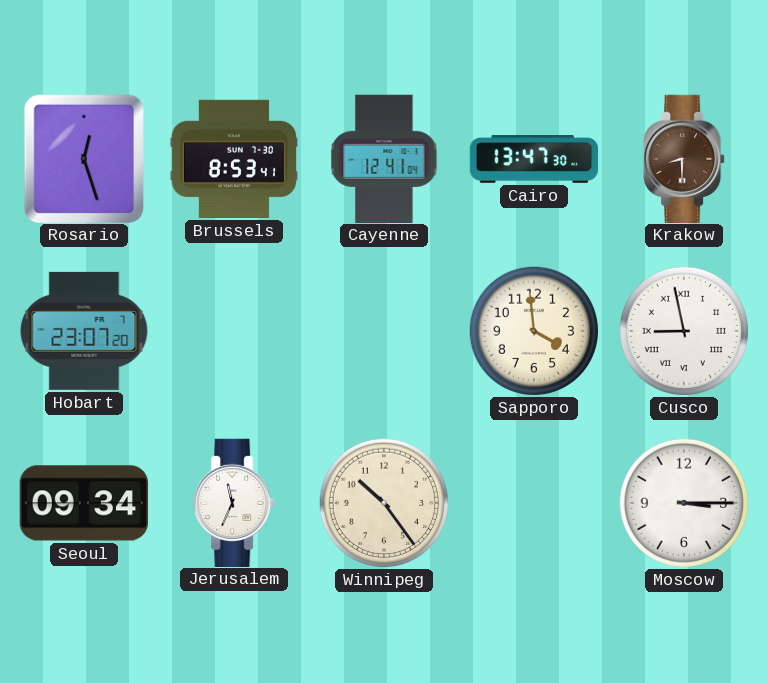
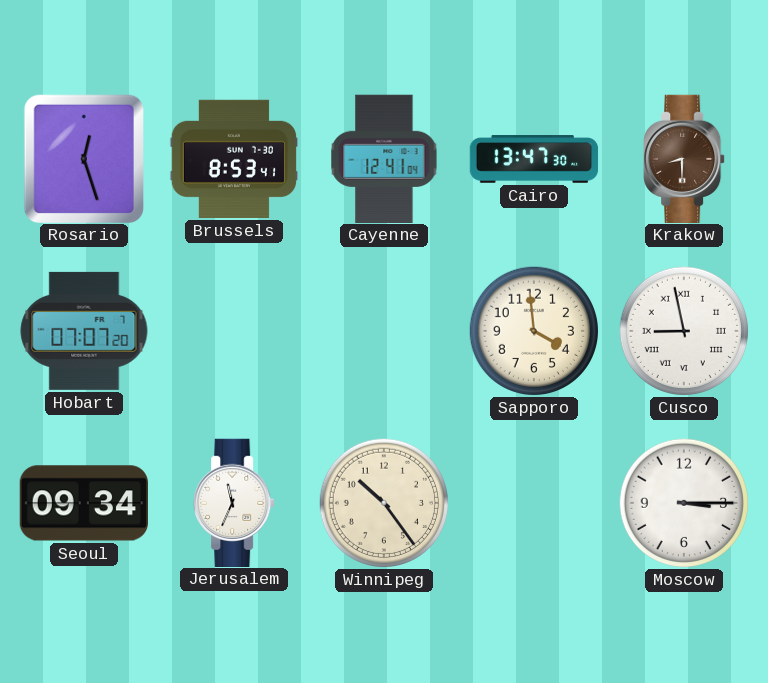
Hobart: 23:07 -> 07:07 (84, 331)
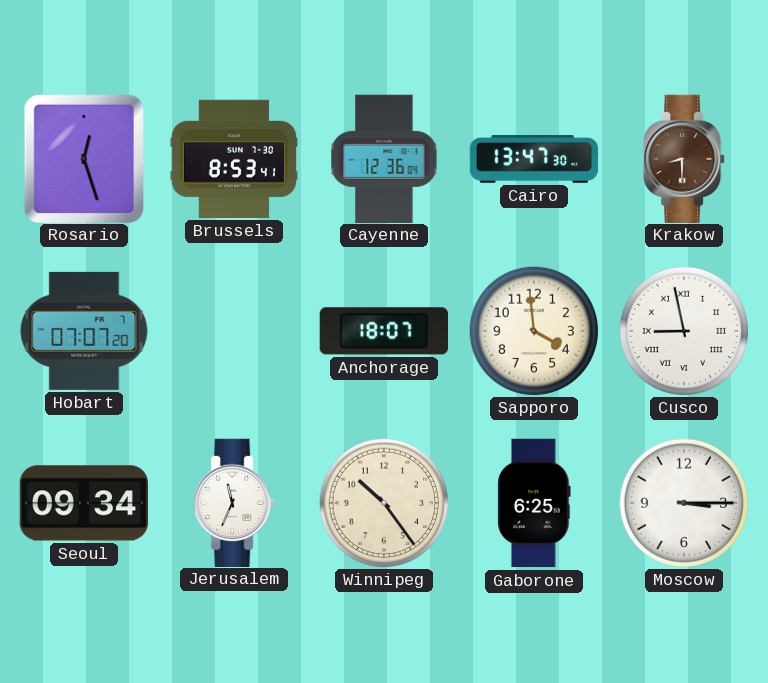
Cayenne: 12:41 -> 12:36 (384, 158)
Anchorage: none -> 18:07 (384, 331)
Gaborone: none -> 6:25 (534, 503)
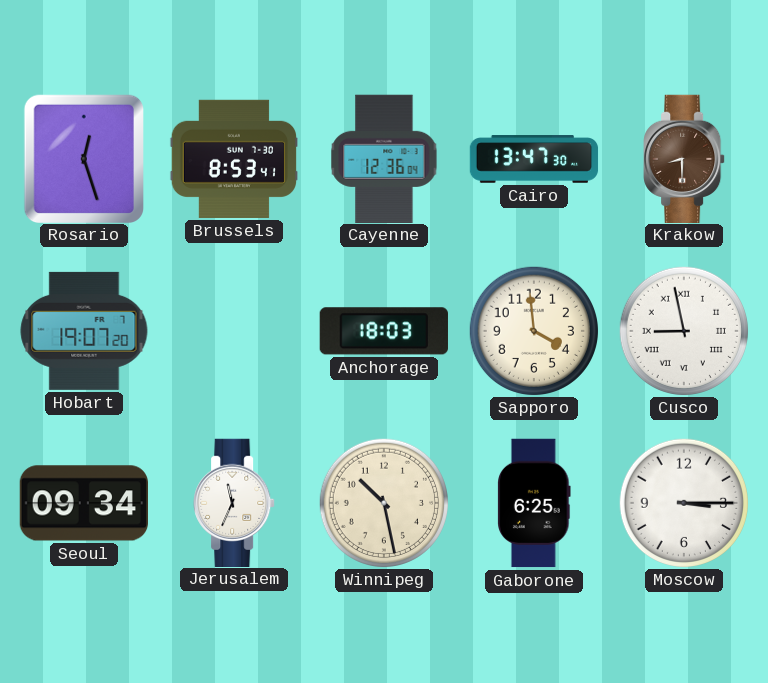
Hobart: 07:07 -> 19:07 (84, 331)
Anchorage: 18:07 -> 18:03 (384, 331)
Winnipeg: 10:24 -> 10:28 (383, 502)
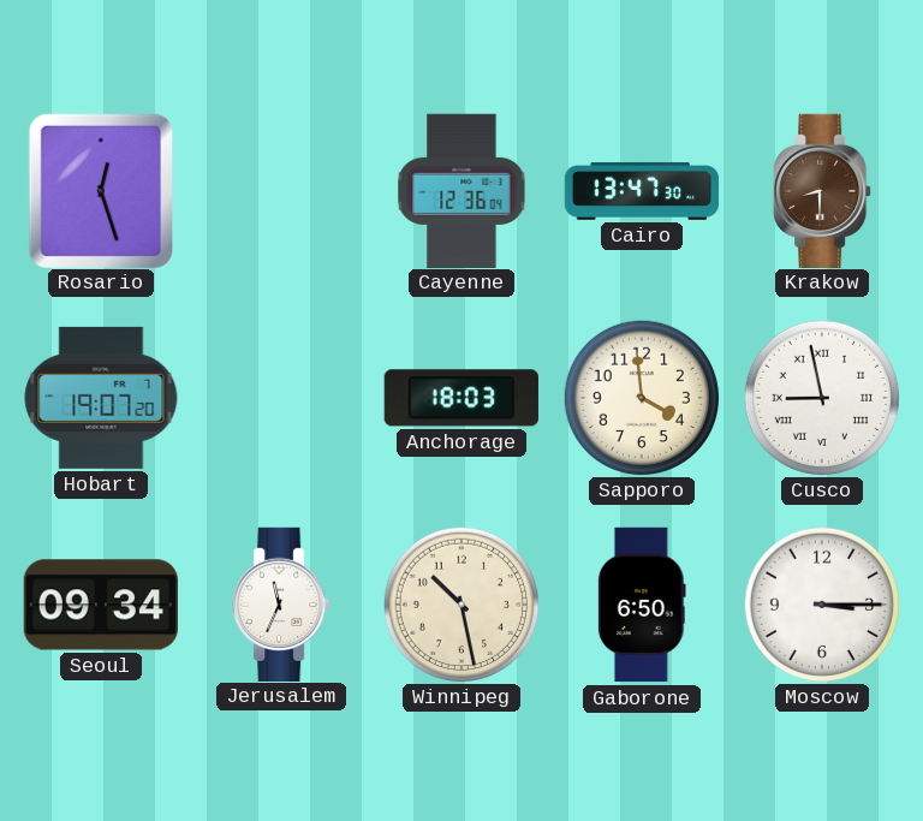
Brussels: 8:53 -> none (234, 159)
Gaborone: 6:25 -> 6:50 (642, 605)
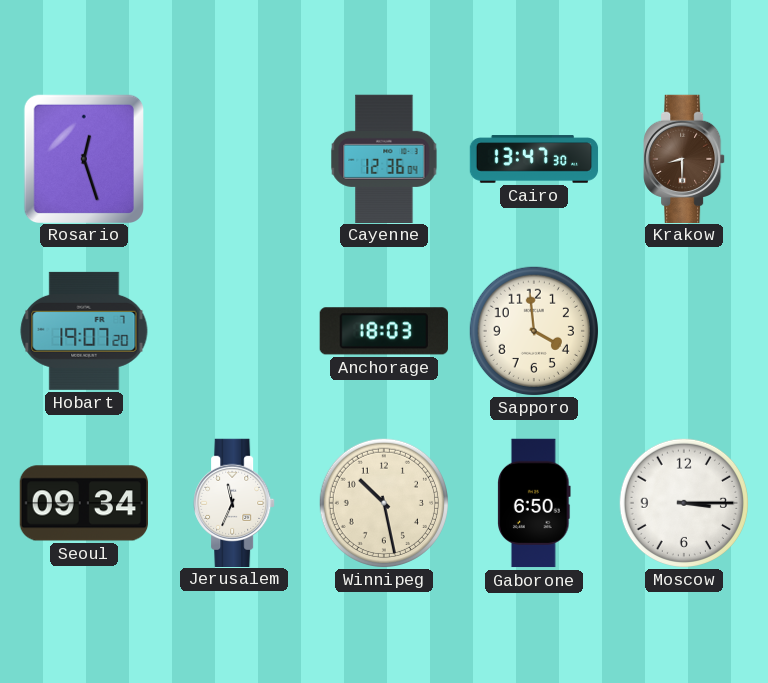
Cusco: 8:58 -> none (821, 397)
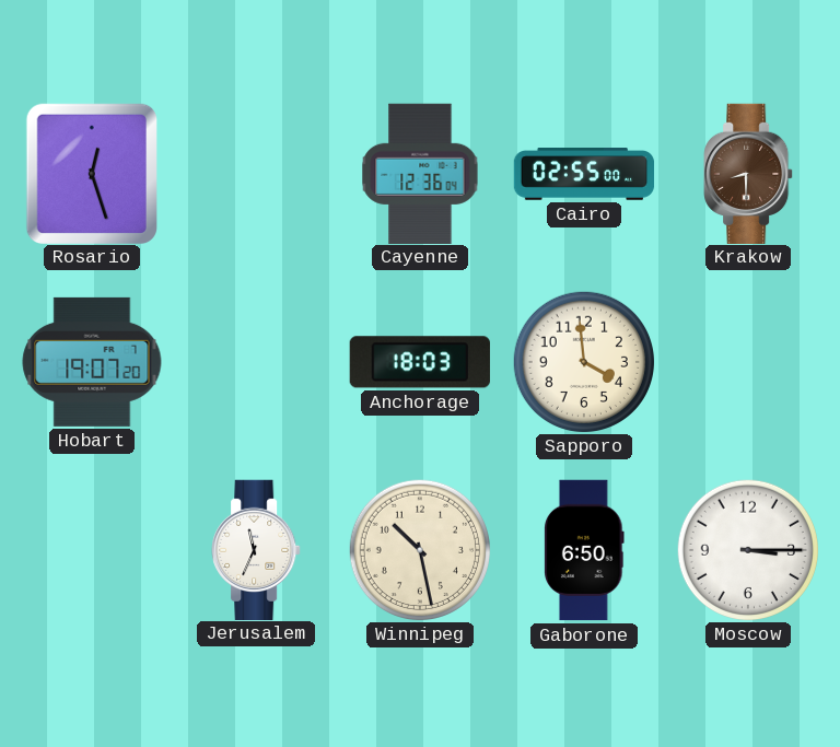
Cairo: 13:47 -> 02:55 (584, 174)
Seoul: 09:34 -> none (83, 503)
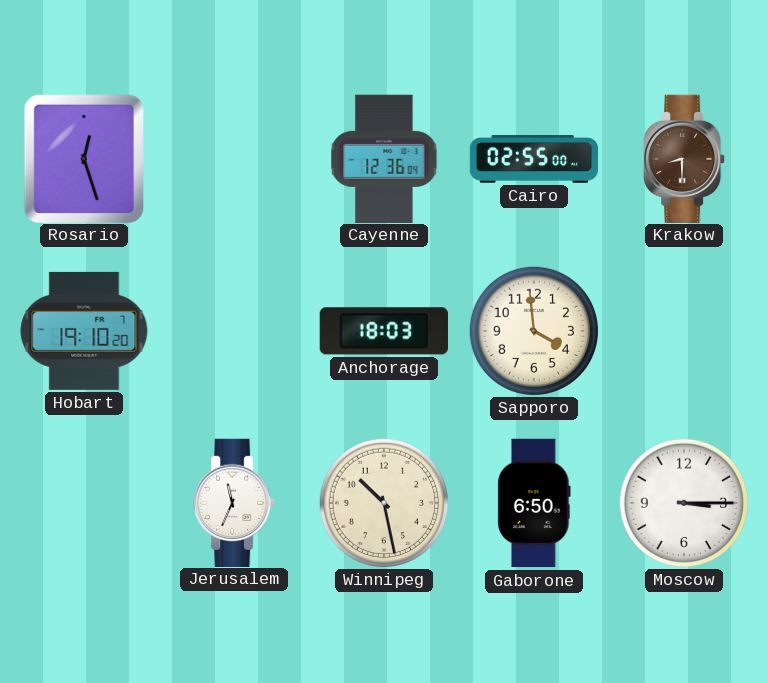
Hobart: 19:07 -> 19:10 (84, 331)
